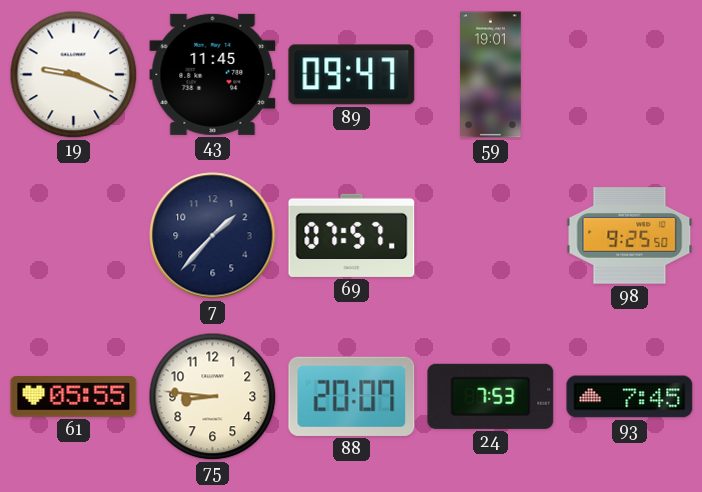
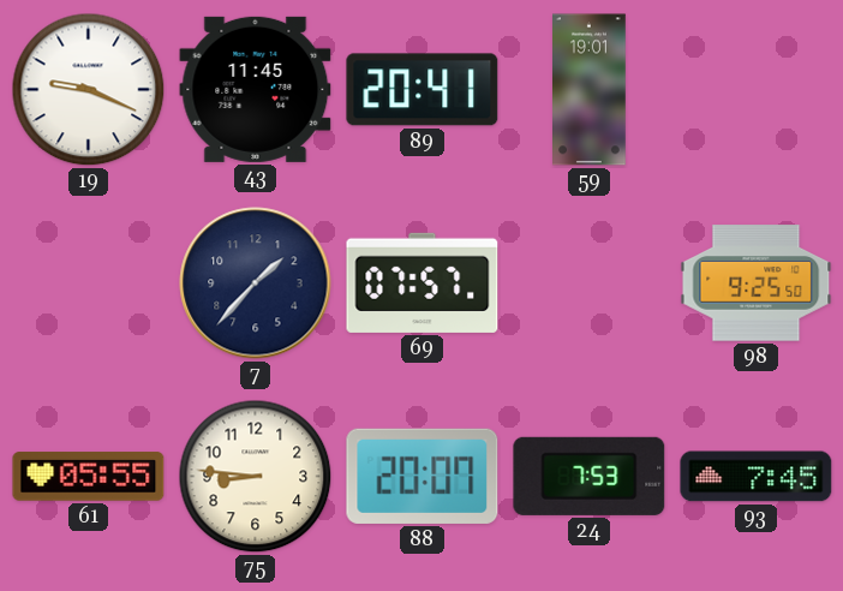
89: 09:47 -> 20:41 (423, 90)
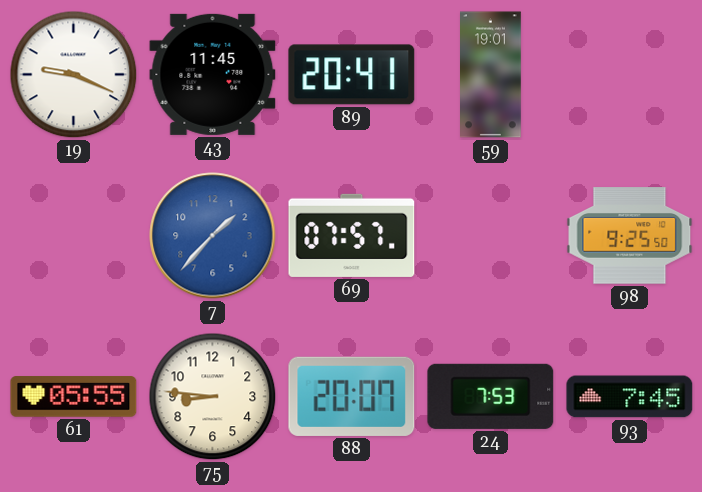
7 dial: navy -> blue (213, 236)
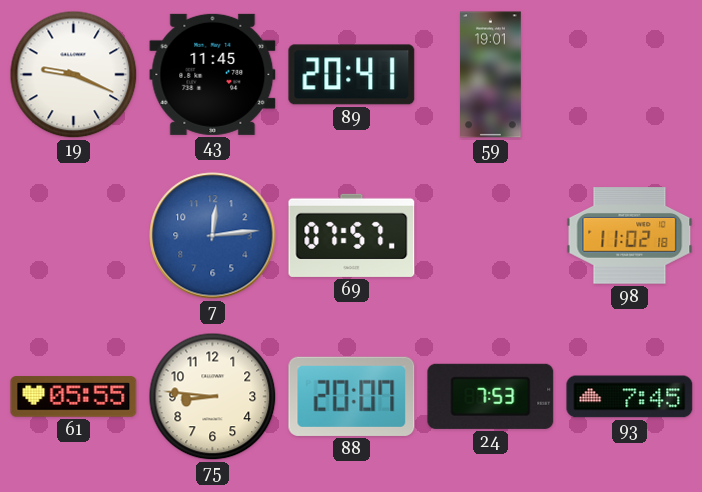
7: 1:37 -> 12:14 (213, 236)
98: 9:25 -> 11:02 (630, 236)
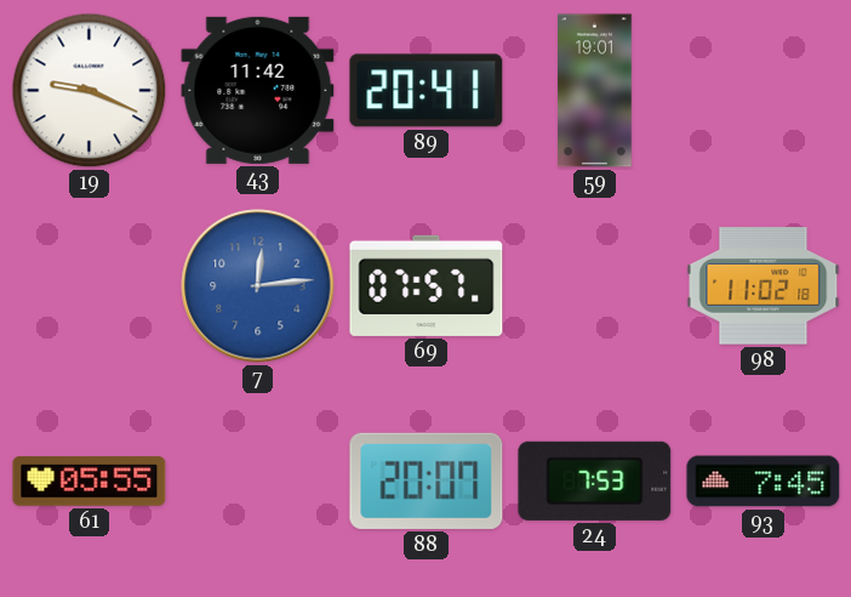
43: 11:45 -> 11:42 (258, 90)
75: 8:46 -> none (213, 397)
